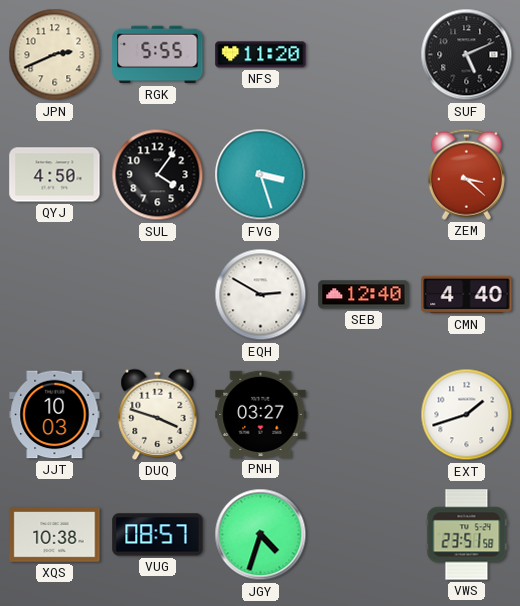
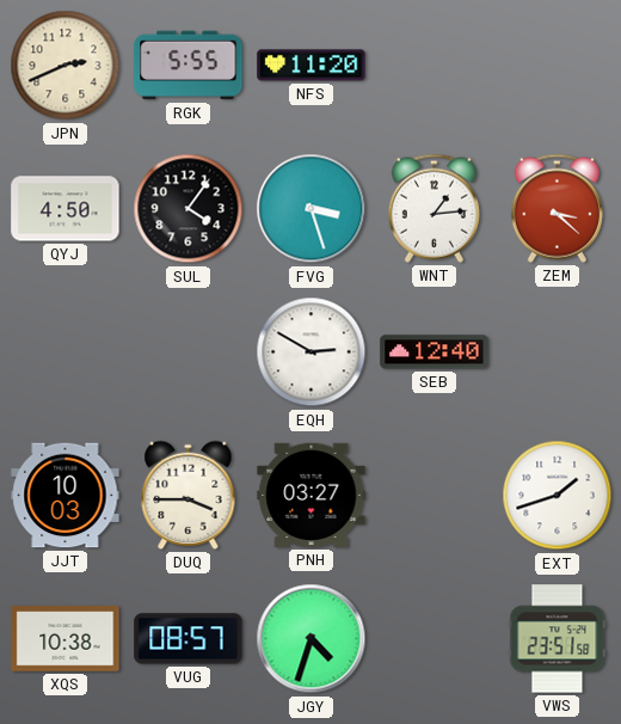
SUF: 5:11 -> none (467, 55)
WNT: none -> 1:14 (434, 208)
CMN: 4:40 -> none (467, 295)
DUQ: 3:48 -> 3:45 (189, 495)
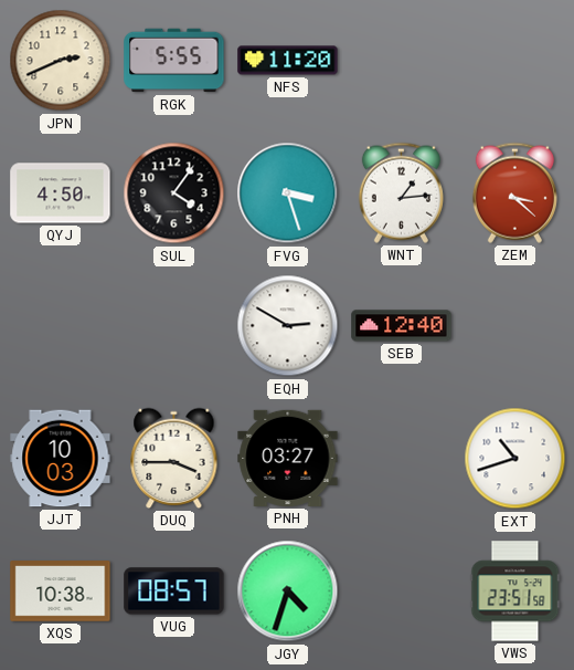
EXT: 1:42 -> 10:42 (515, 459)
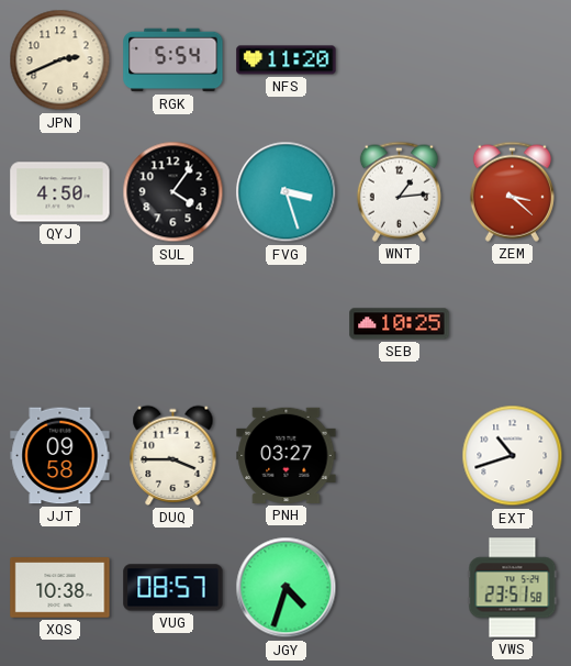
RGK: 5:55 -> 5:54 (173, 60)
EQH: 2:50 -> none (288, 326)
SEB: 12:40 -> 10:25 (400, 324)
JJT: 10:03 -> 09:58 (60, 456)
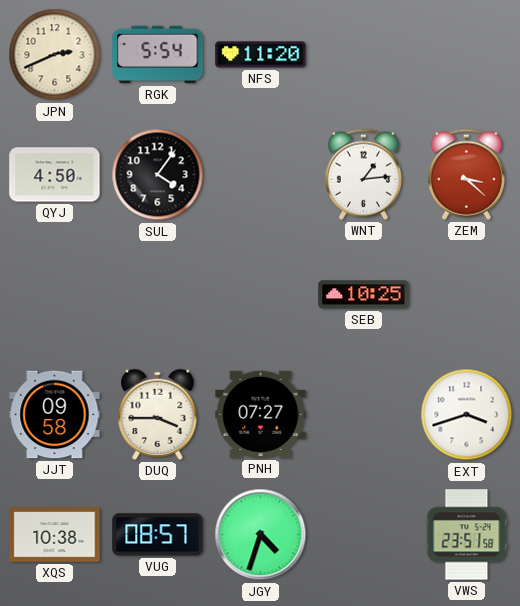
FVG: 3:27 -> none (287, 192)
PNH: 03:27 -> 07:27 (261, 414)
EXT: 10:42 -> 3:42 (467, 415)
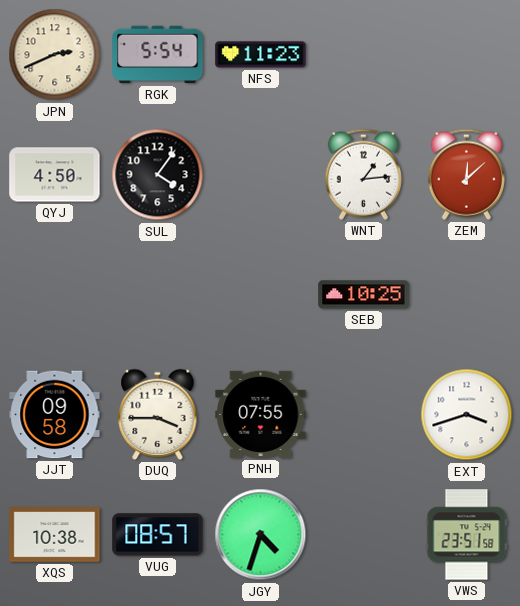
NFS: 11:20 -> 11:23 (261, 55)
ZEM: 3:22 -> 12:08 (466, 174)
PNH: 07:27 -> 07:55 (261, 414)
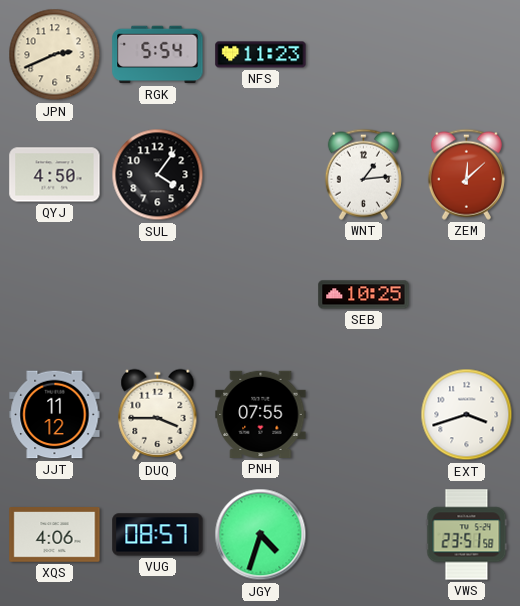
JJT: 09:58 -> 11:12 (55, 415)
XQS: 10:38 -> 4:06 (55, 535)
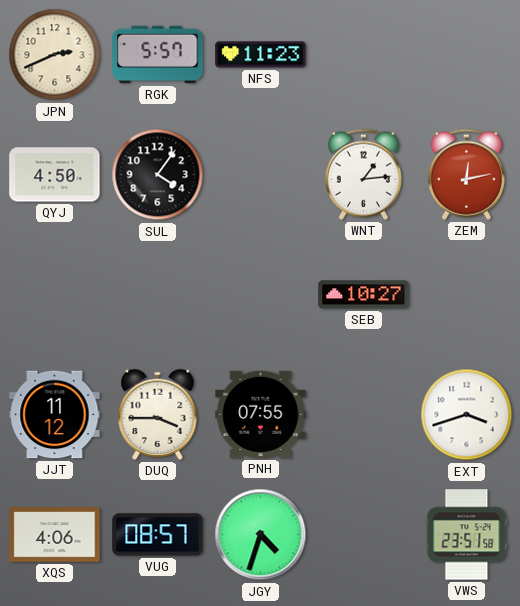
RGK: 5:54 -> 5:57 (158, 55)
ZEM: 12:08 -> 12:13 (466, 174)
SEB: 10:25 -> 10:27 (364, 295)
